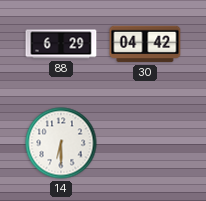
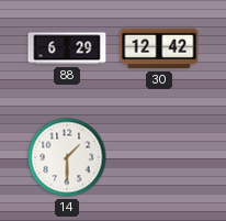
30: 04:42 -> 12:42 (159, 48)
14: 6:30 -> 1:30 (67, 157)
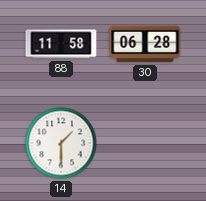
88: 6:29 -> 11:58 (61, 44)
30: 12:42 -> 06:28 (145, 44)
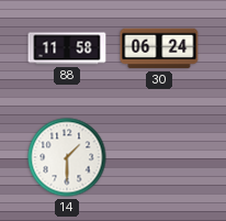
30: 06:28 -> 06:24 (159, 48)
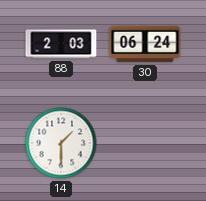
88: 11:58 -> 2:03 (61, 44)
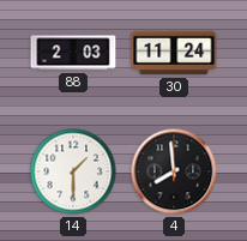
30: 06:24 -> 11:24 (174, 53)
4: none -> 7:59 (174, 171)
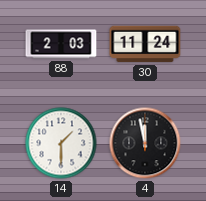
4: 7:59 -> 11:58 (145, 143)
